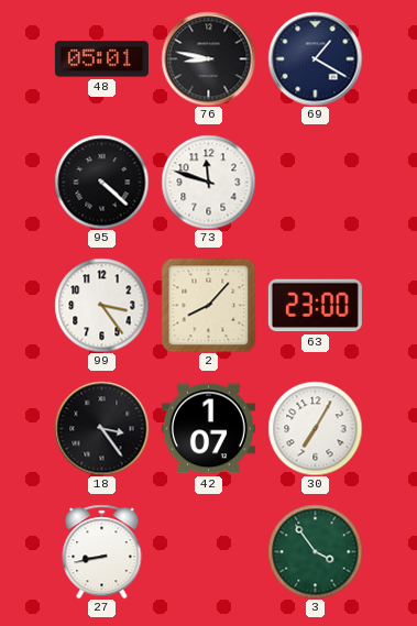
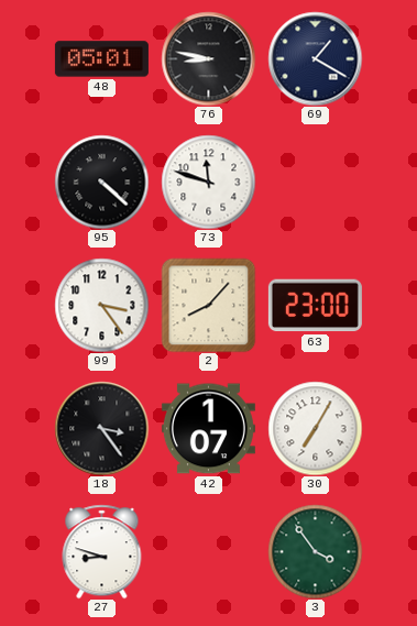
27: 8:43 -> 8:48 (102, 551)
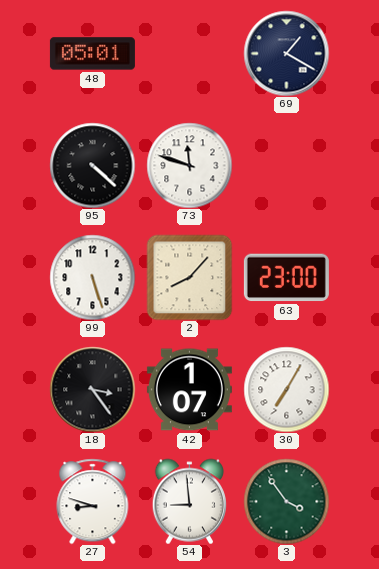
76: 8:47 -> none (208, 58)
99: 3:24 -> 5:27 (92, 277)
54: none -> 8:59 (189, 501)
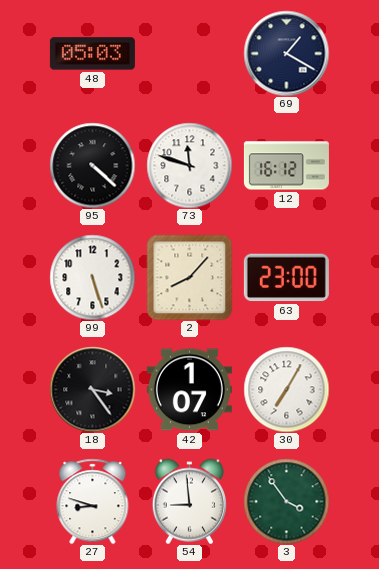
48: 05:01 -> 05:03 (92, 54)
12: none -> 16:12 (286, 166)
